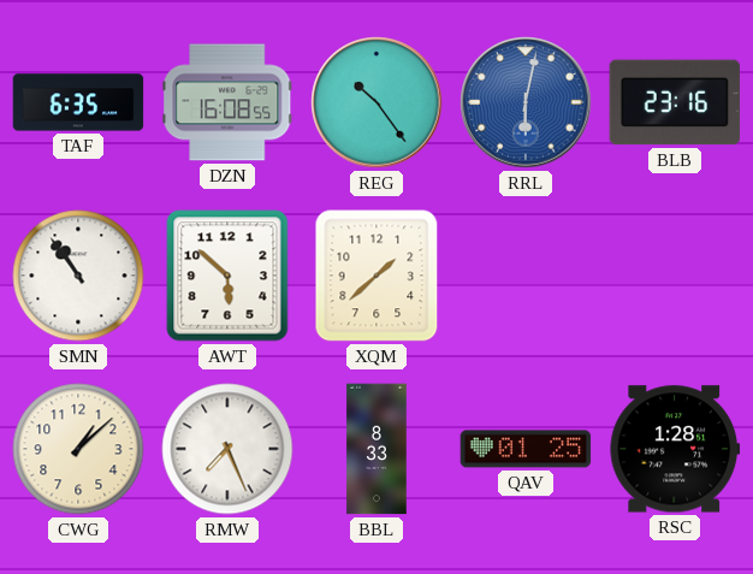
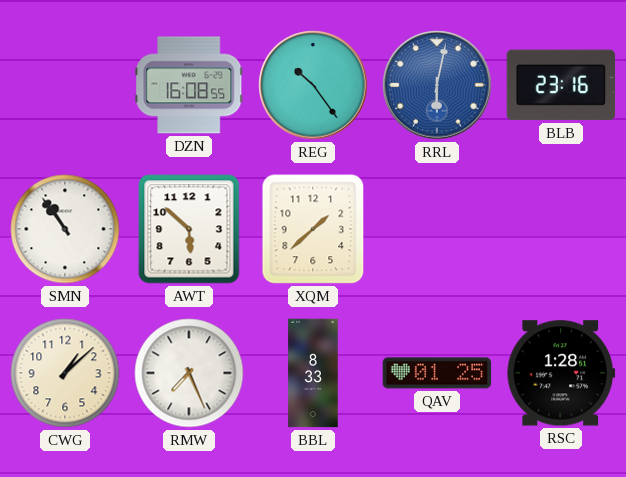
TAF: 6:35 -> none (78, 102)
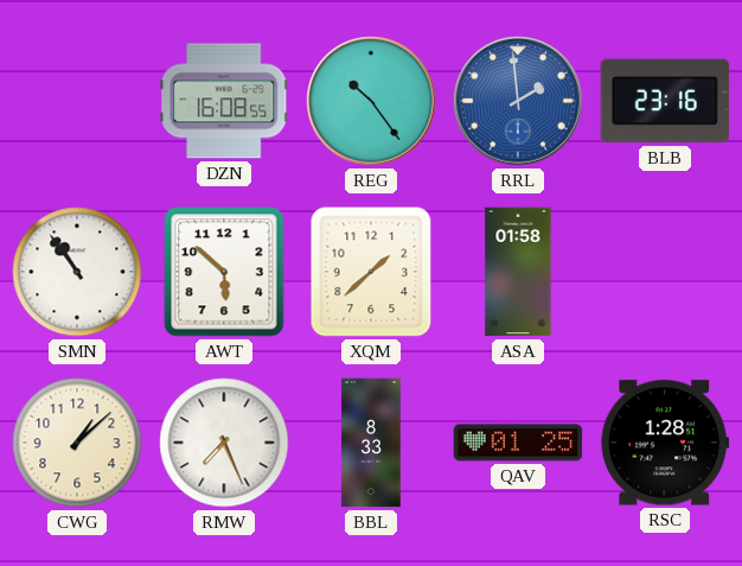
RRL: 6:02 -> 1:59 (518, 101)
ASA: none -> 01:58 (518, 272)
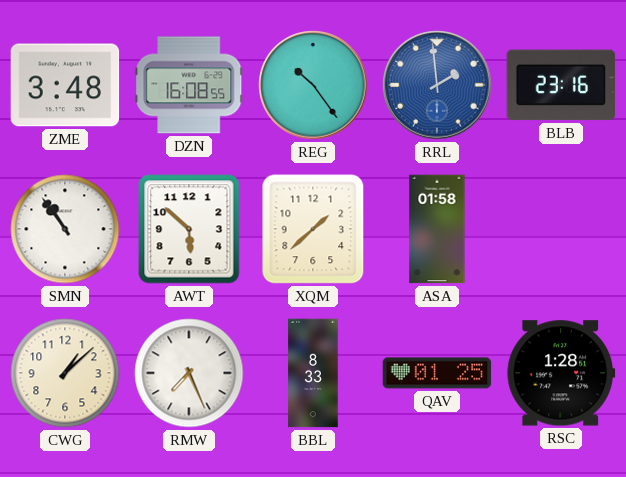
ZME: none -> 3:48 (65, 85)
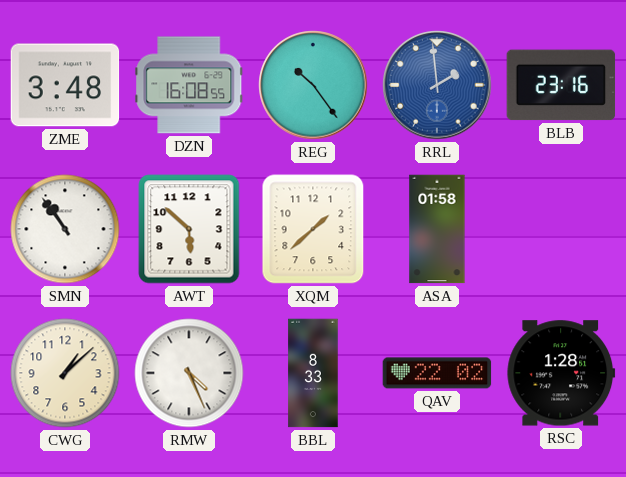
RMW: 7:26 -> 4:26 (189, 373)
QAV: 01:25 -> 22:02 (437, 373)
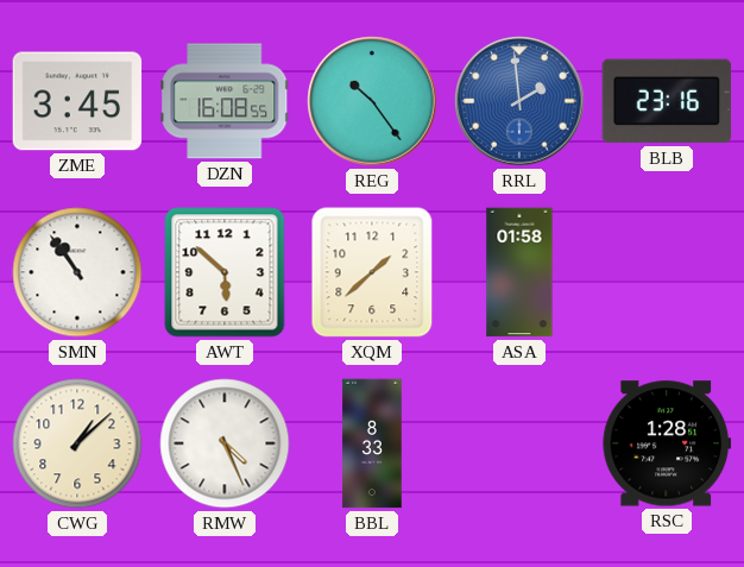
ZME: 3:48 -> 3:45 (77, 101)
QAV: 22:02 -> none (437, 373)
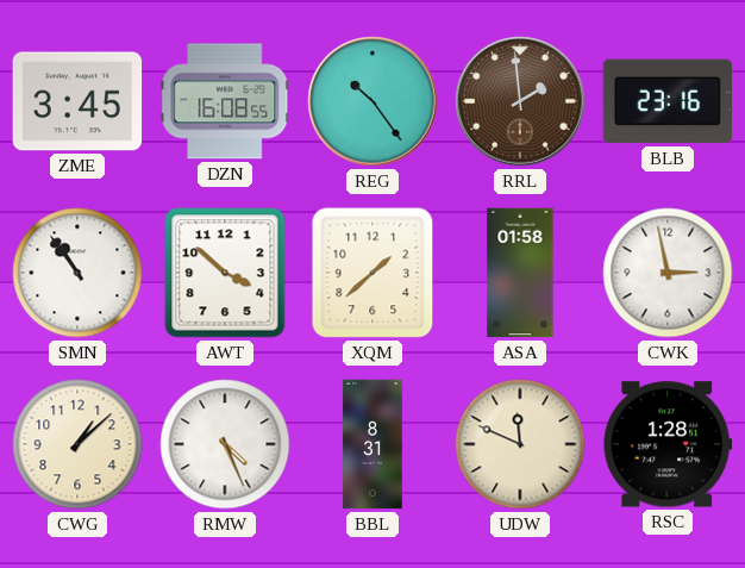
RRL dial: blue -> brown (520, 101)
AWT: 5:52 -> 3:52 (225, 273)
CWK: none -> 2:58 (668, 273)
BBL: 8:33 -> 8:31 (372, 444)
UDW: none -> 11:49 (520, 444)
